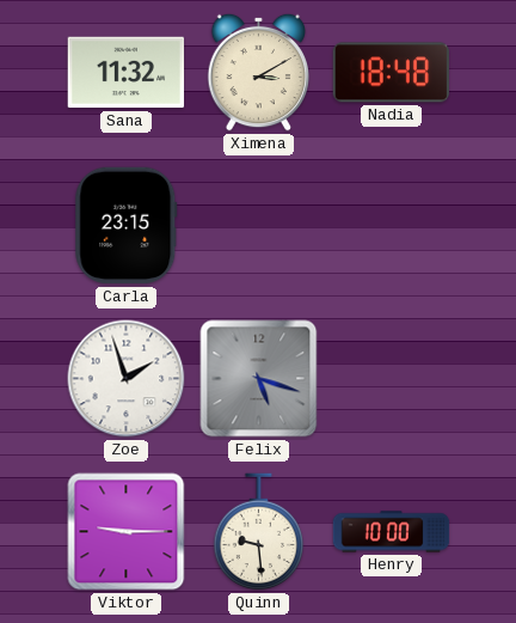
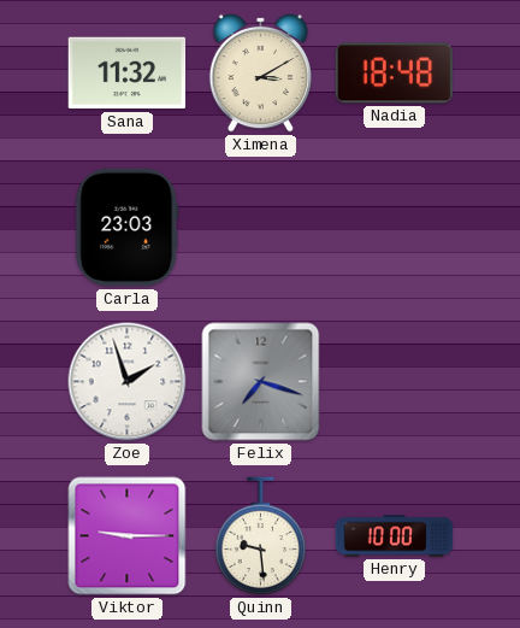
Carla: 23:15 -> 23:03 (128, 228)
Felix: 5:18 -> 7:18 (261, 382)
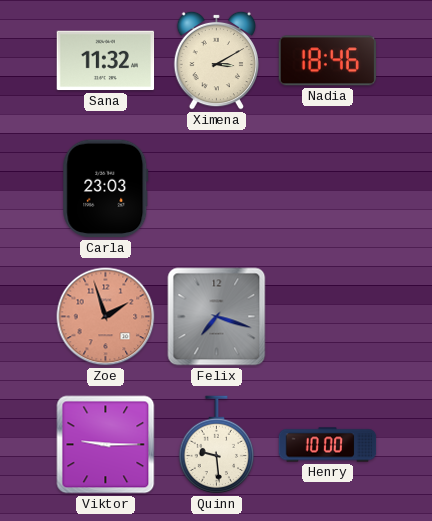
Nadia: 18:48 -> 18:46 (327, 61)
Zoe dial: white -> salmon (106, 317)
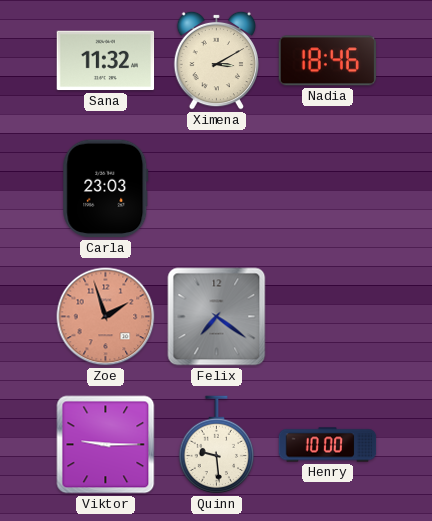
Felix: 7:18 -> 7:21 (217, 317)
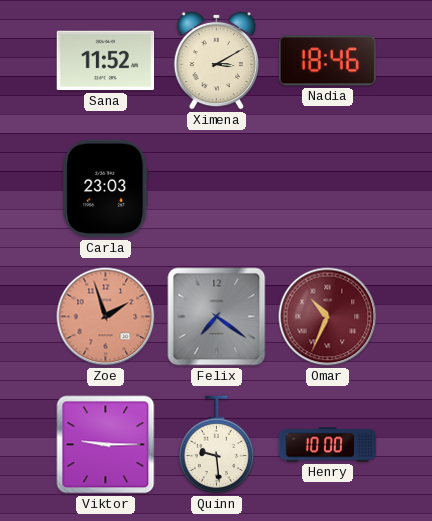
Sana: 11:32 -> 11:52 (106, 61)
Omar: none -> 10:34 (328, 317)
